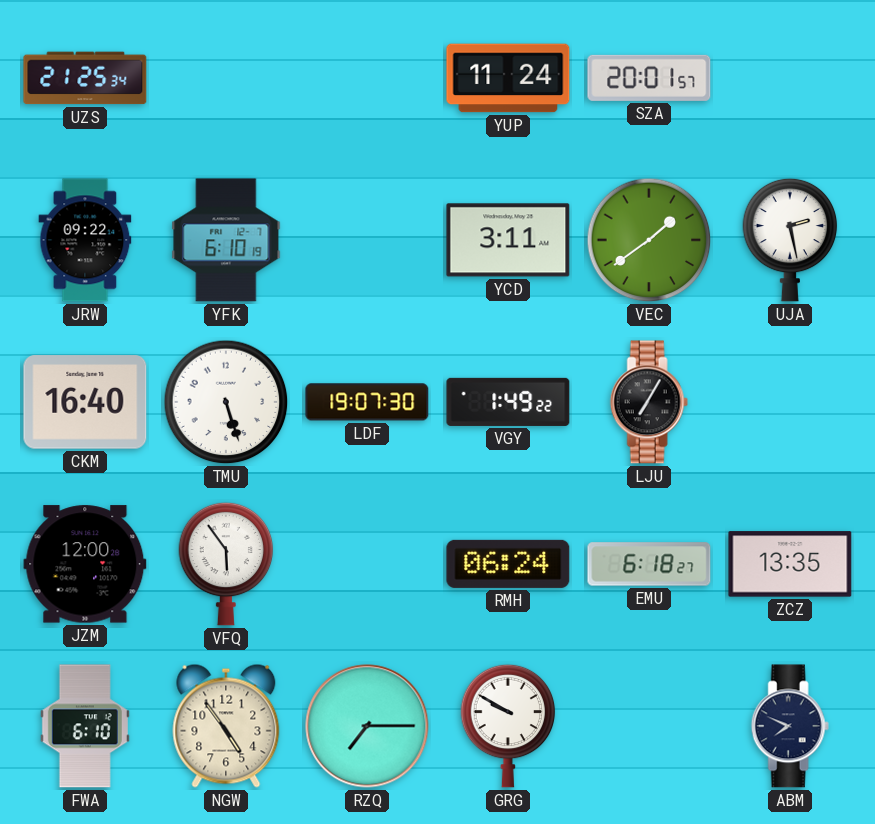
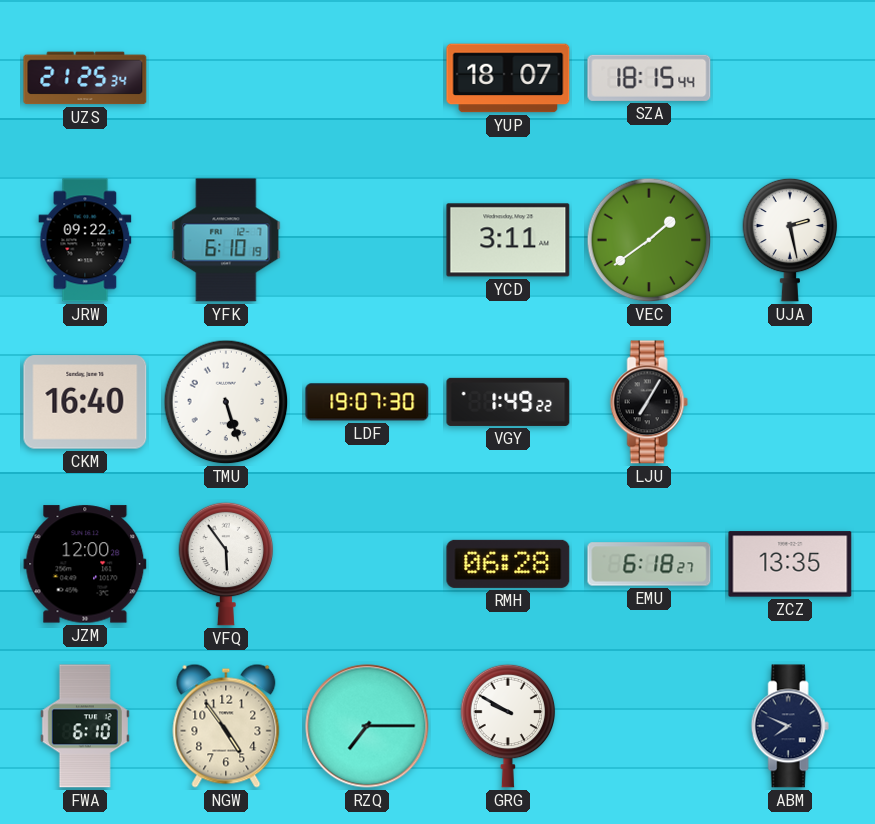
YUP: 11:24 -> 18:07 (508, 78)
SZA: 20:01 -> 18:15 (649, 78)
RMH: 06:24 -> 06:28 (508, 564)
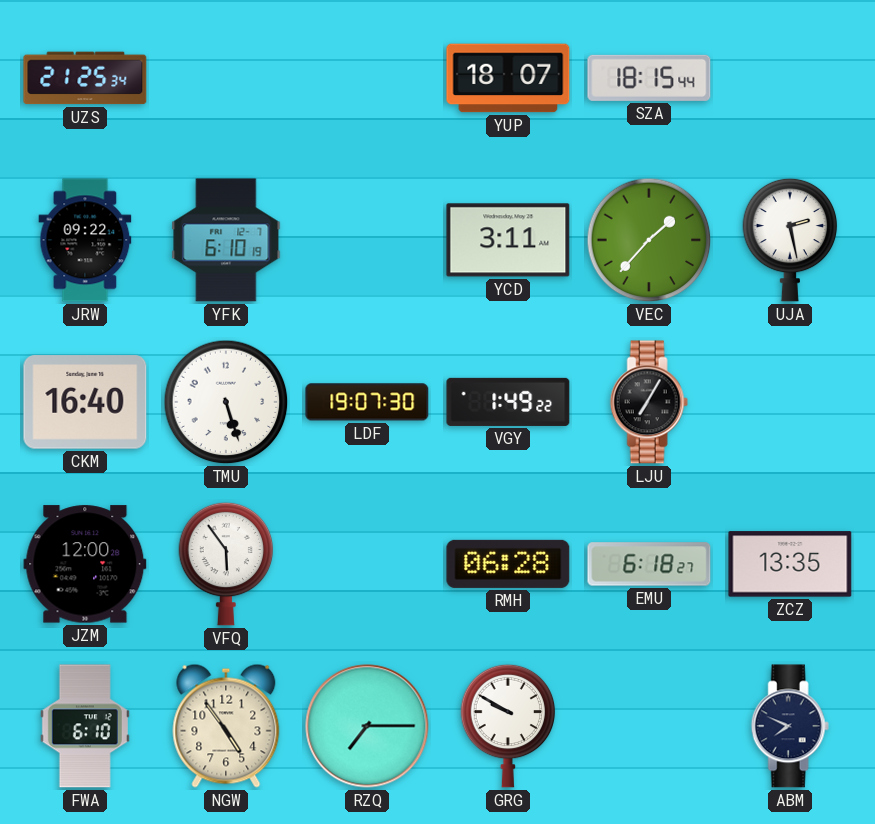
VEC: 1:39 -> 1:37 (649, 240)
